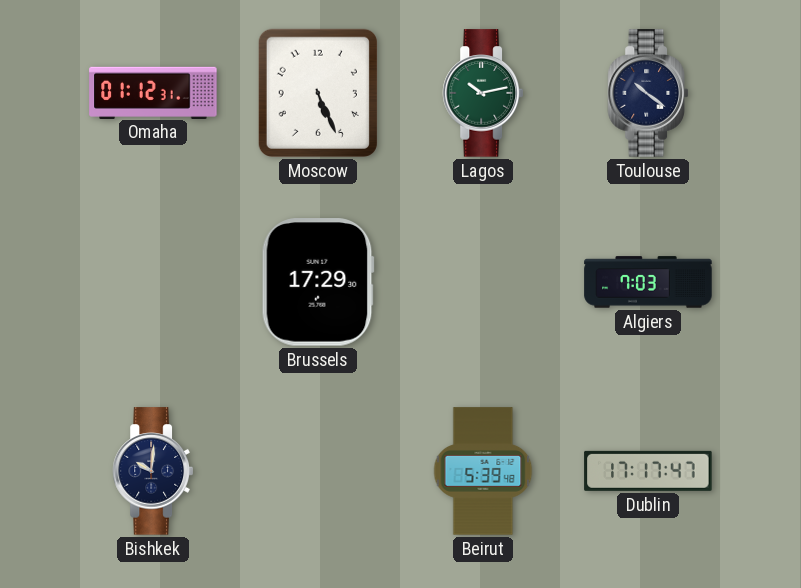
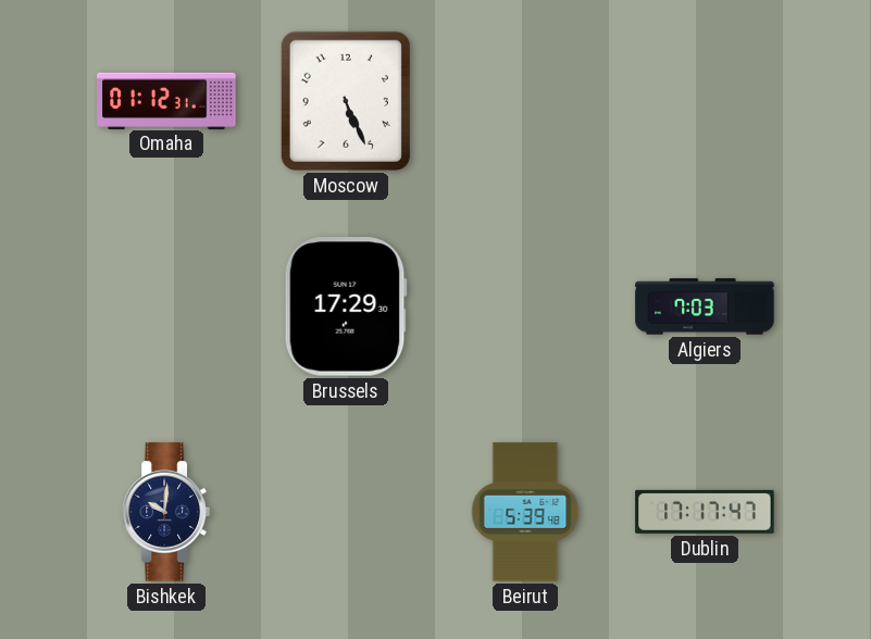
Lagos: 10:13 -> none (482, 93)
Toulouse: 10:21 -> none (647, 93)
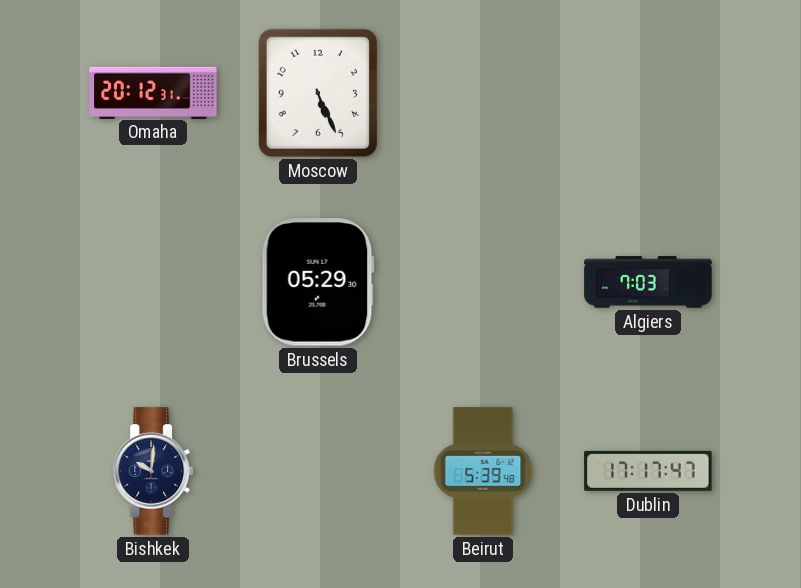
Omaha: 01:12 -> 20:12 (153, 92)
Brussels: 17:29 -> 05:29 (318, 282)
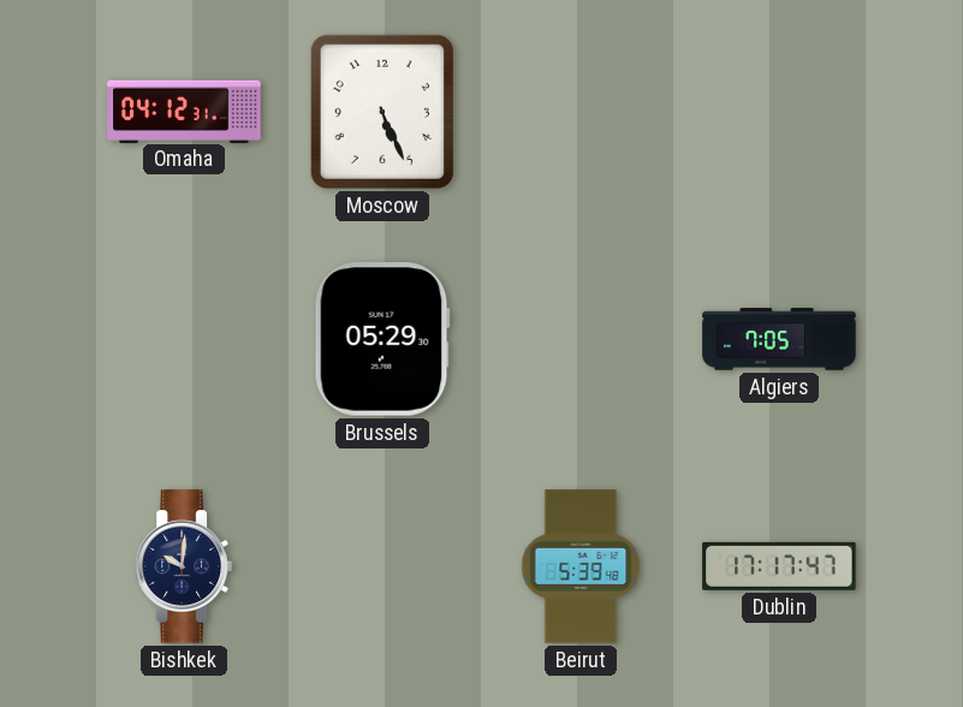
Omaha: 20:12 -> 04:12 (184, 111)
Algiers: 7:03 -> 7:05 (779, 339)
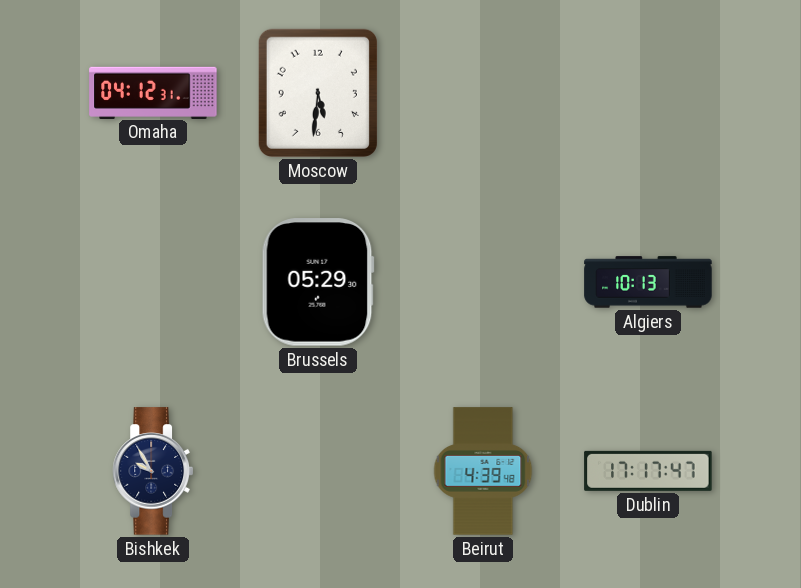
Moscow: 5:26 -> 5:31 (318, 93)
Algiers: 7:05 -> 10:13 (648, 282)
Bishkek: 10:01 -> 9:55 (152, 471)
Beirut: 5:39 -> 4:39 (483, 471)
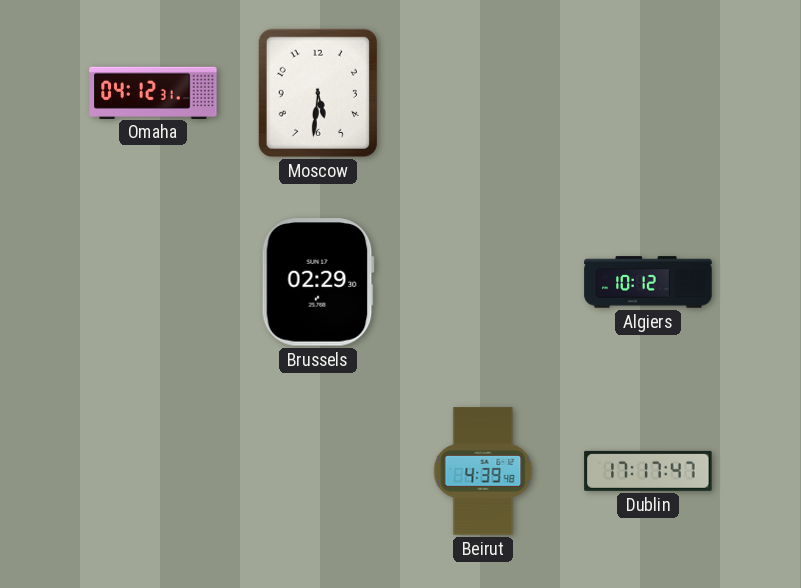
Brussels: 05:29 -> 02:29 (318, 282)
Algiers: 10:13 -> 10:12 (648, 282)
Bishkek: 9:55 -> none (152, 471)
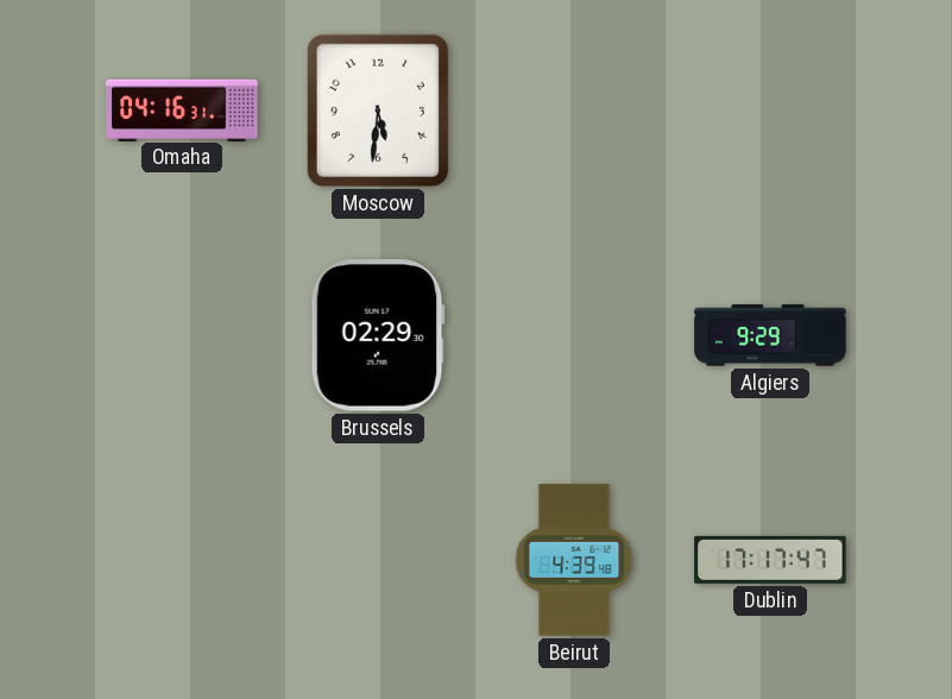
Omaha: 04:12 -> 04:16 (182, 109)
Algiers: 10:12 -> 9:29 (770, 335)
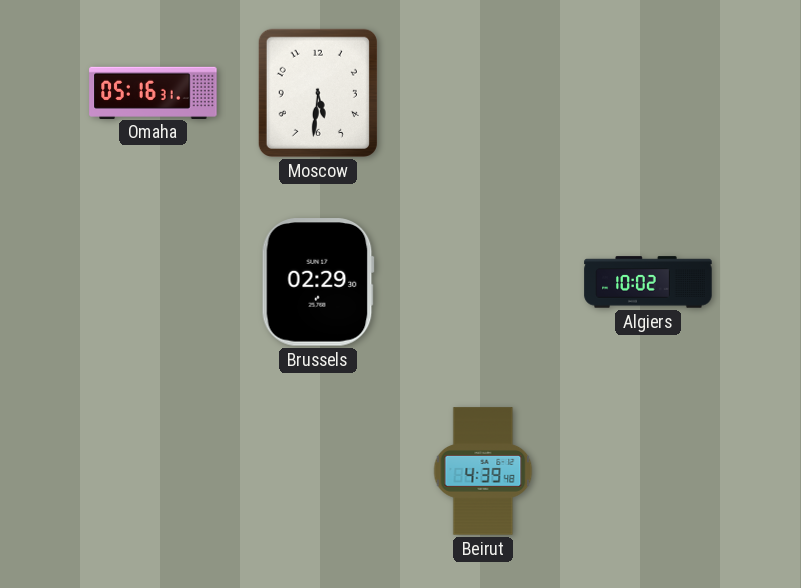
Omaha: 04:16 -> 05:16 (153, 92)
Algiers: 9:29 -> 10:02 (648, 282)
Dublin: 17:17 -> none (770, 560)
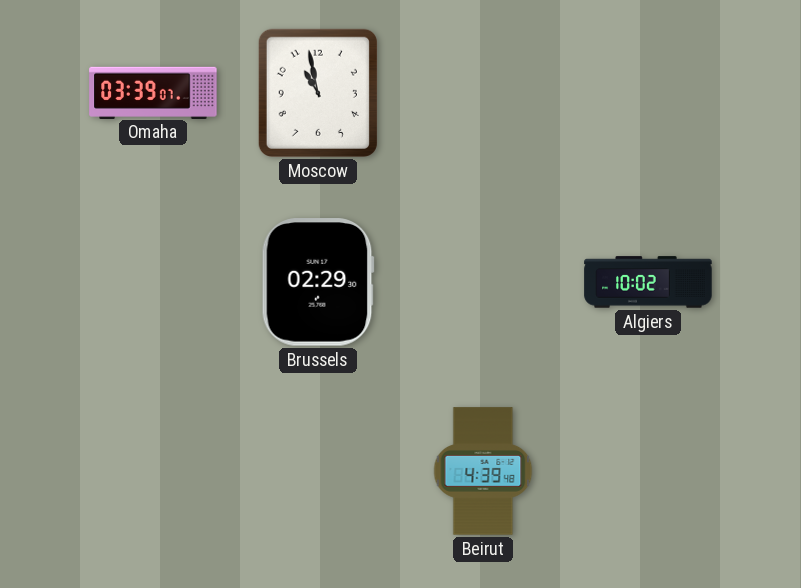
Omaha: 05:16 -> 03:39 (153, 92)
Moscow: 5:31 -> 10:58 (318, 93)
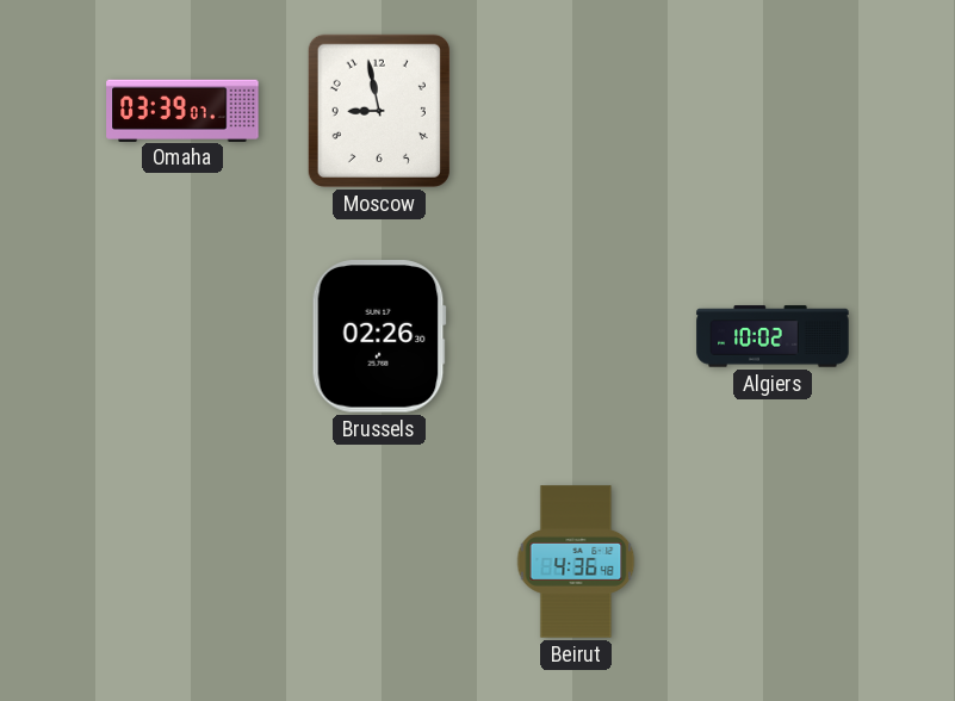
Moscow: 10:58 -> 8:58 (379, 111)
Brussels: 02:29 -> 02:26 (379, 336)
Beirut: 4:39 -> 4:36 (576, 562)
